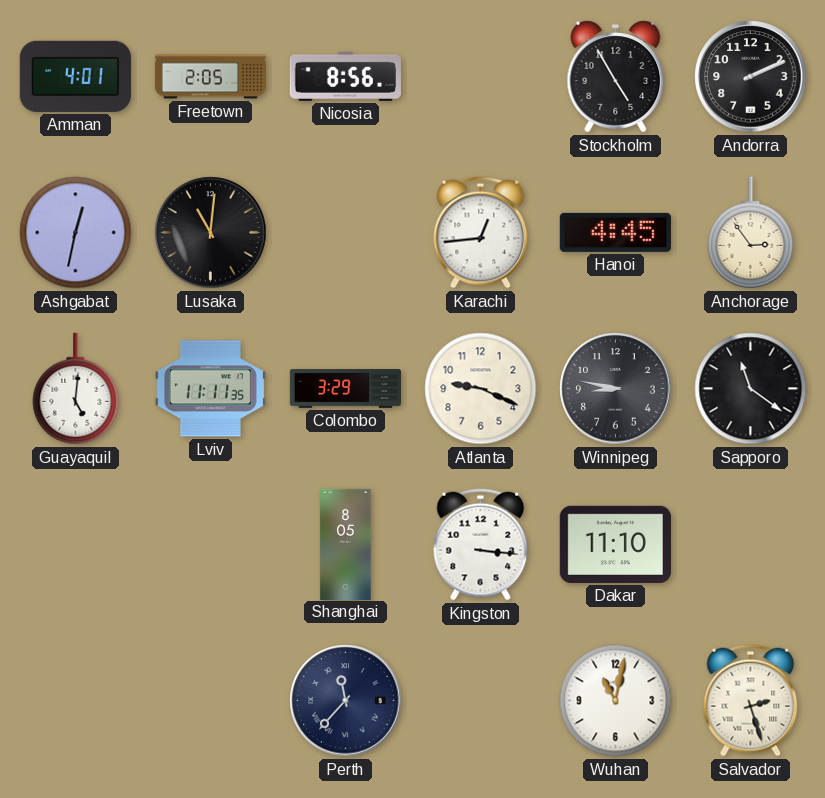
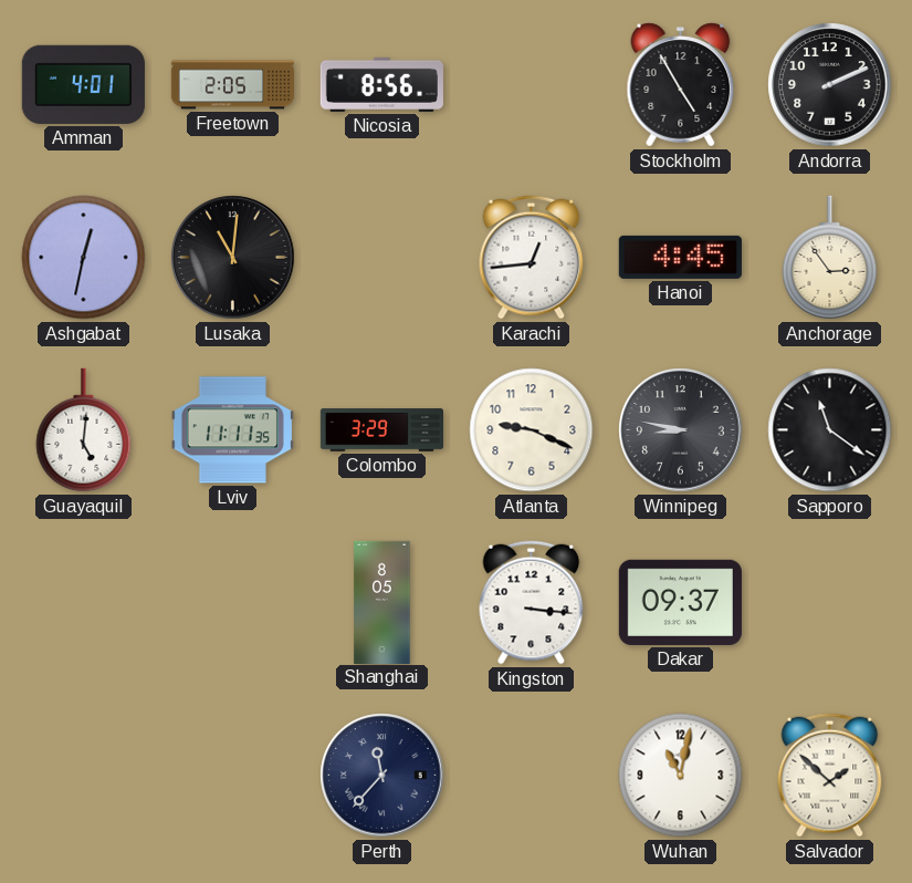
Dakar: 11:10 -> 09:37 (680, 602)
Salvador: 2:27 -> 1:52 (830, 776)
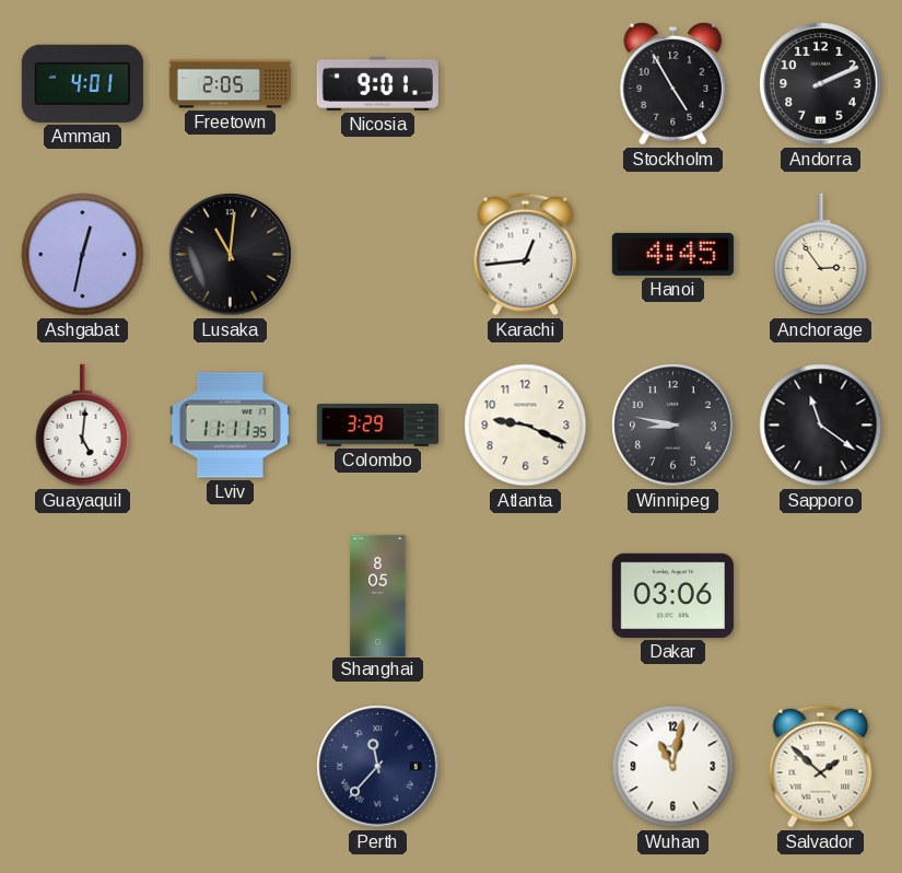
Nicosia: 8:56 -> 9:01 (377, 83)
Kingston: 3:16 -> none (532, 603)
Dakar: 09:37 -> 03:06 (672, 595)
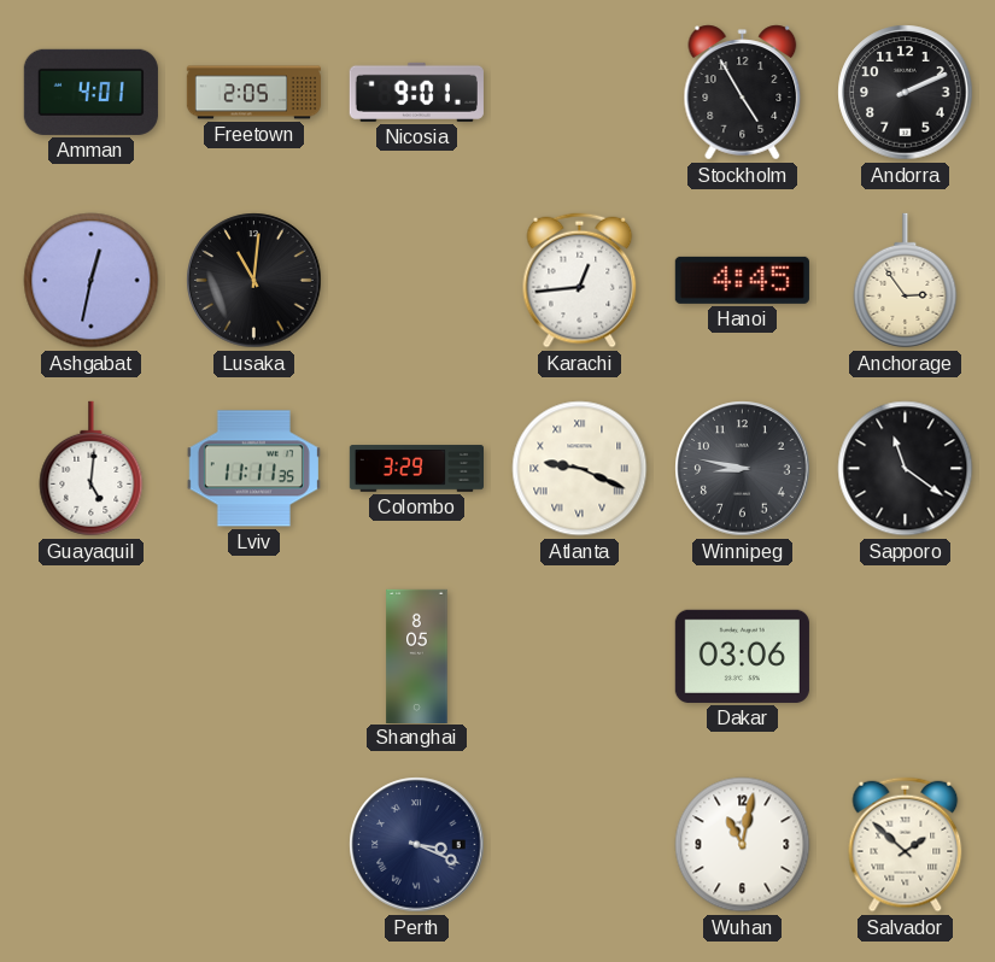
Atlanta numerals: Arabic -> Roman (580, 469)
Perth: 11:37 -> 3:19 (417, 845)
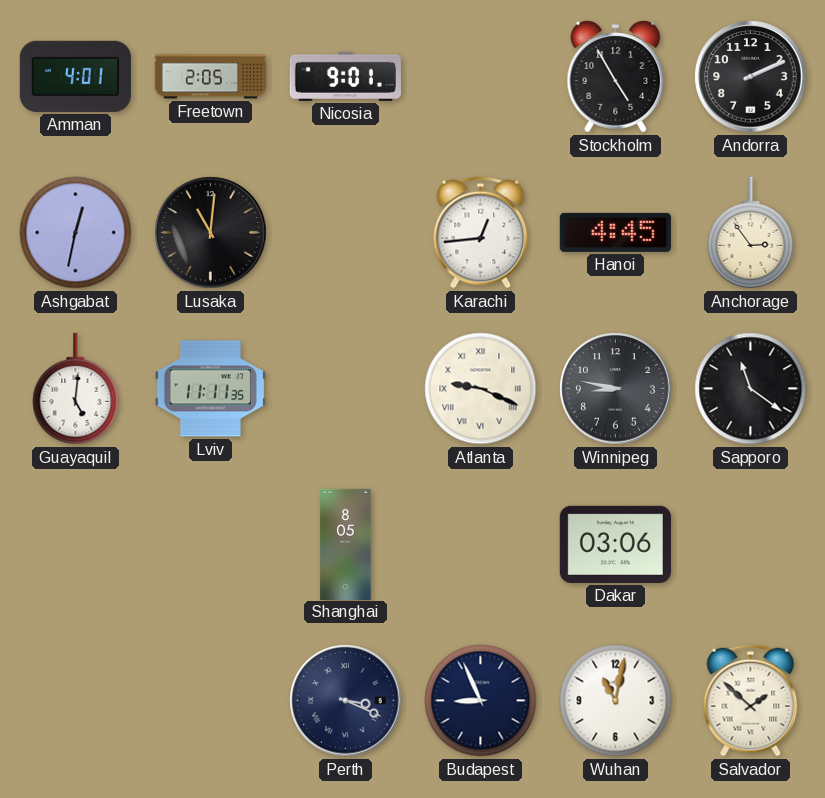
Colombo: 3:29 -> none (416, 469)
Budapest: none -> 8:56 (481, 701)
